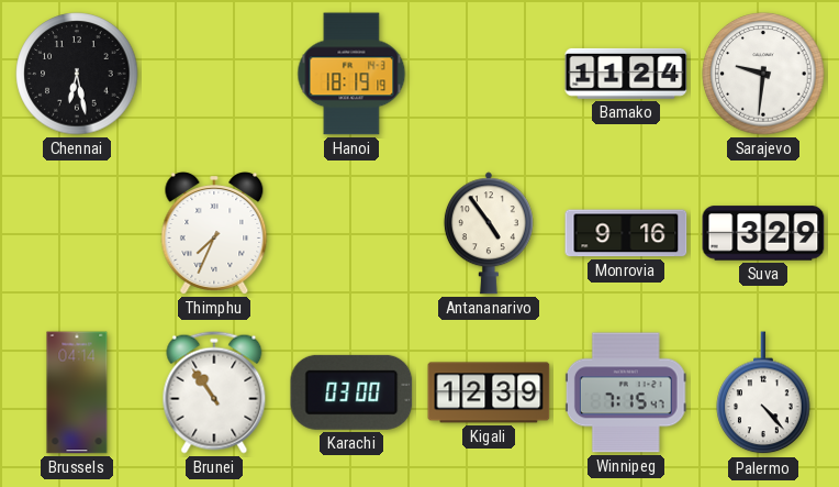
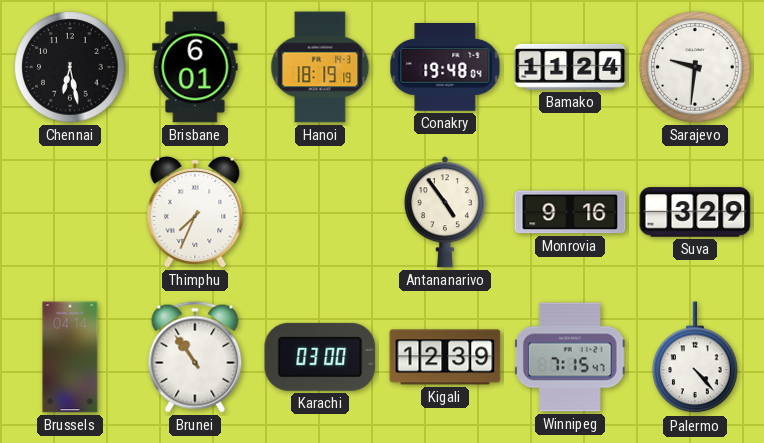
Brisbane: none -> 6:01 (195, 67)
Conakry: none -> 19:48 (445, 68)
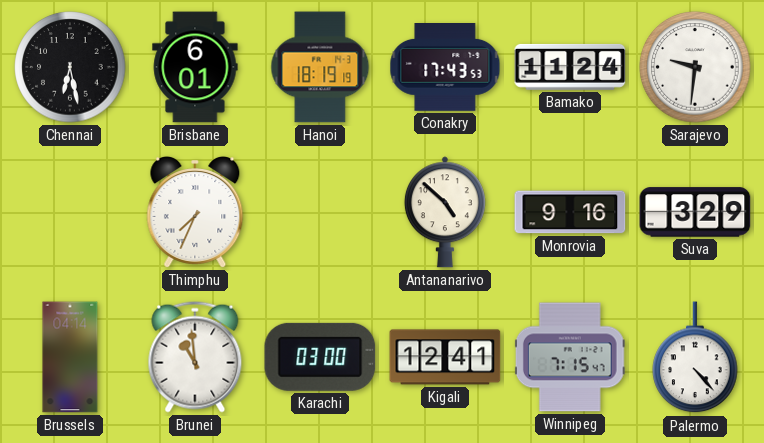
Conakry: 19:48 -> 17:43 (445, 68)
Antananarivo: 4:54 -> 4:52 (445, 212)
Brunei: 10:54 -> 10:59 (195, 357)
Kigali: 12:39 -> 12:41 (445, 357)
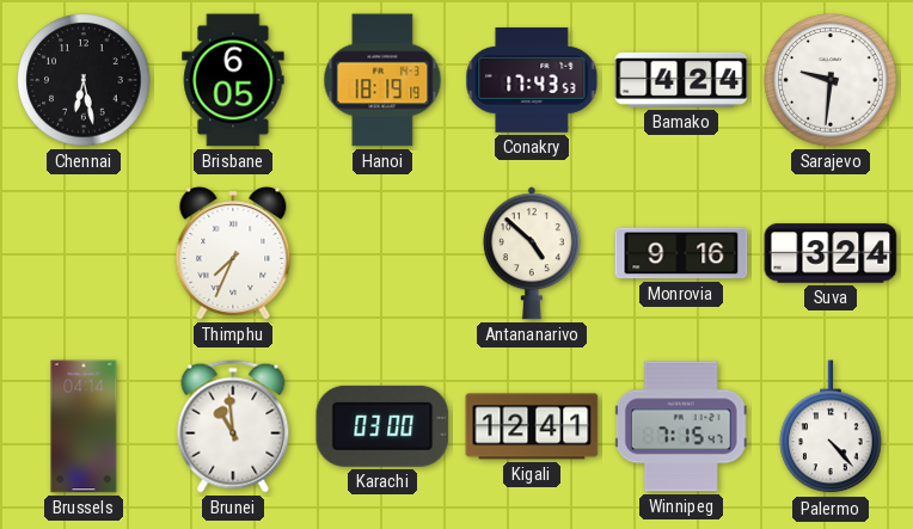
Brisbane: 6:01 -> 6:05 (233, 80)
Bamako: 11:24 -> 4:24 (681, 80)
Suva: 3:29 -> 3:24 (831, 253)
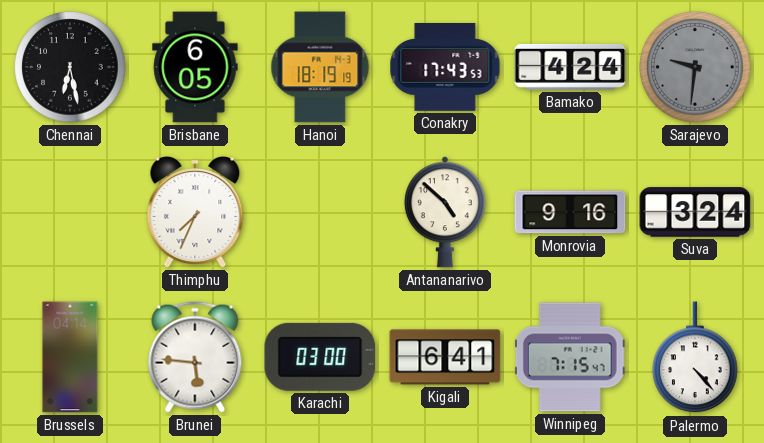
Sarajevo dial: white -> grey (695, 67)
Brunei: 10:59 -> 5:46 (195, 357)
Kigali: 12:41 -> 6:41 (445, 357)
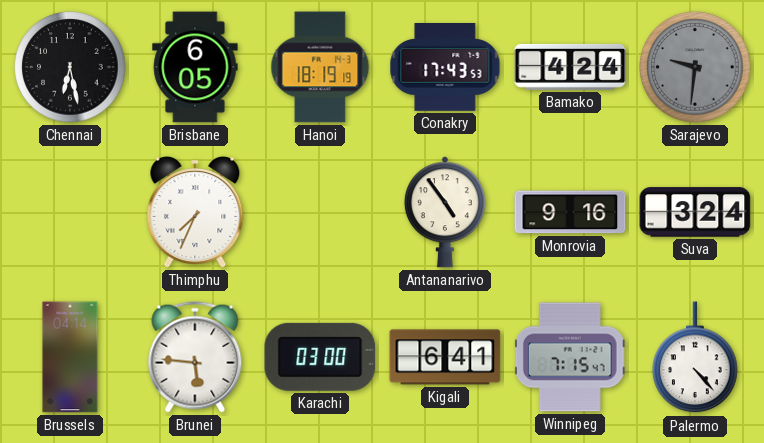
Antananarivo: 4:52 -> 4:54 (445, 212)
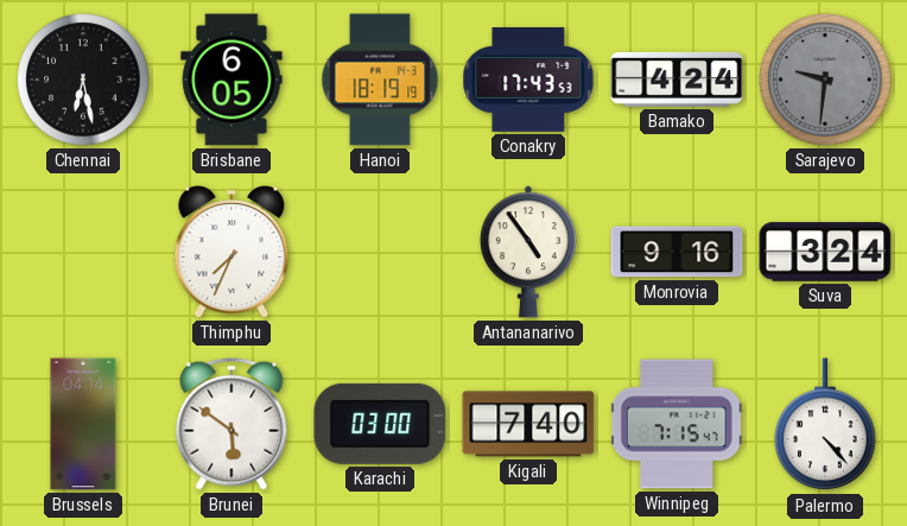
Brunei: 5:46 -> 5:51 (231, 424)
Kigali: 6:41 -> 7:40 (528, 424)
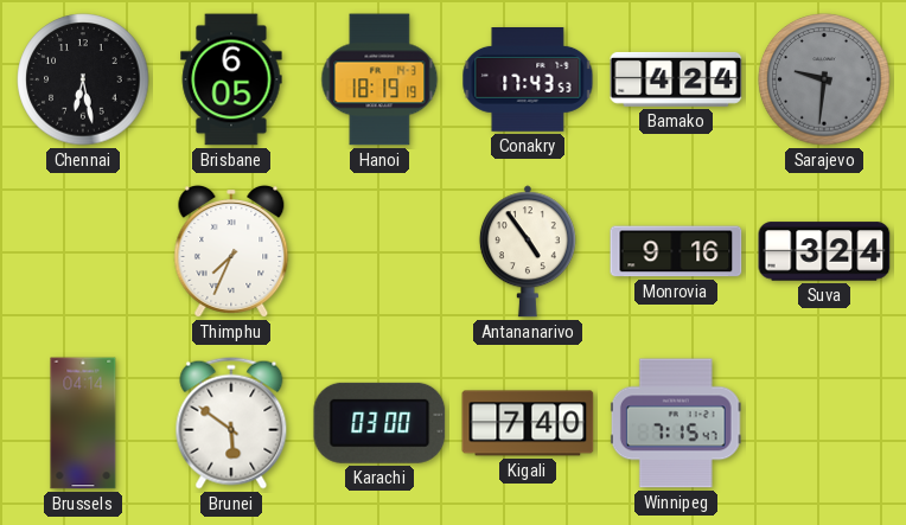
Palermo: 4:23 -> none (825, 425)
